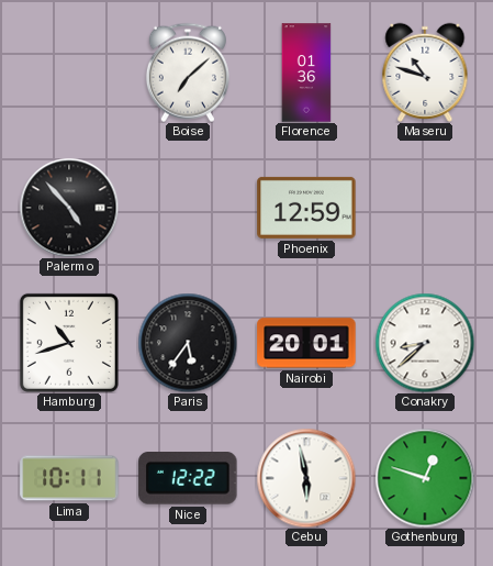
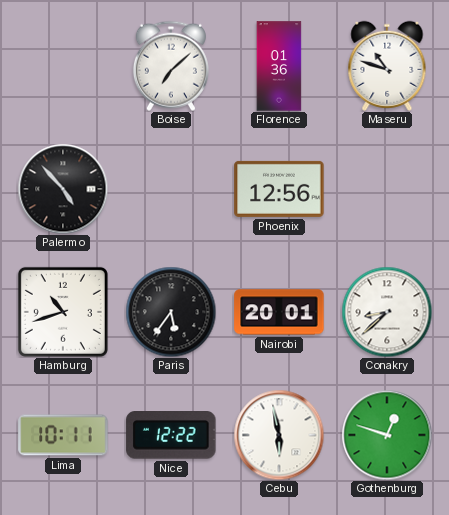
Phoenix: 12:59 -> 12:56 (279, 189)
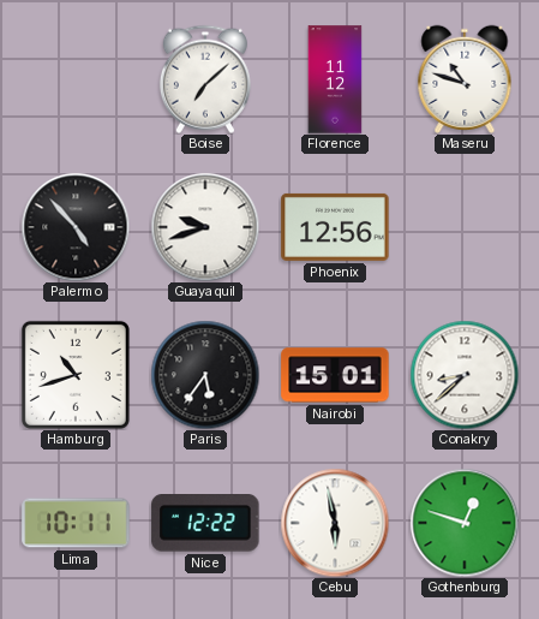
Florence: 01:36 -> 11:12 (335, 79)
Guayaquil: none -> 9:42 (205, 227)
Nairobi: 20:01 -> 15:01 (335, 375)
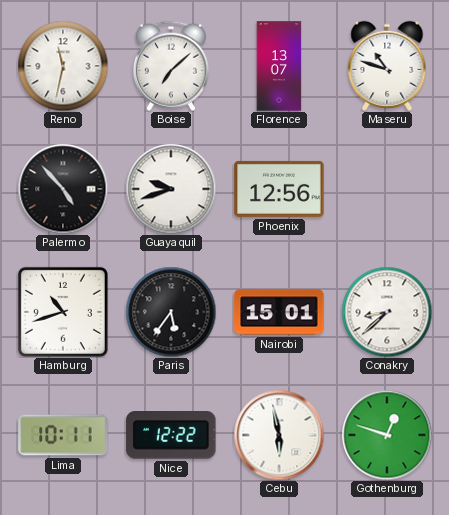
Reno: none -> 11:32 (63, 66)
Florence: 11:12 -> 13:07 (279, 66)
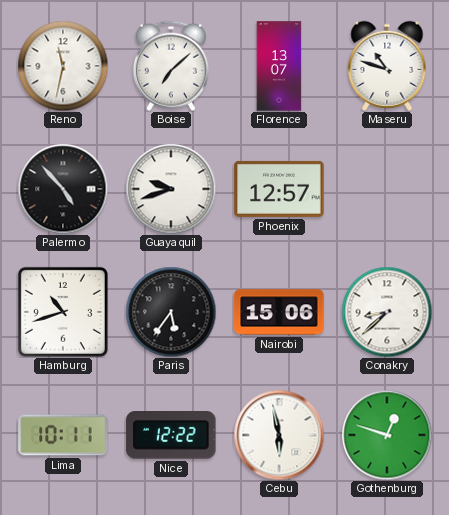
Phoenix: 12:56 -> 12:57 (279, 189)
Nairobi: 15:01 -> 15:06 (279, 312)
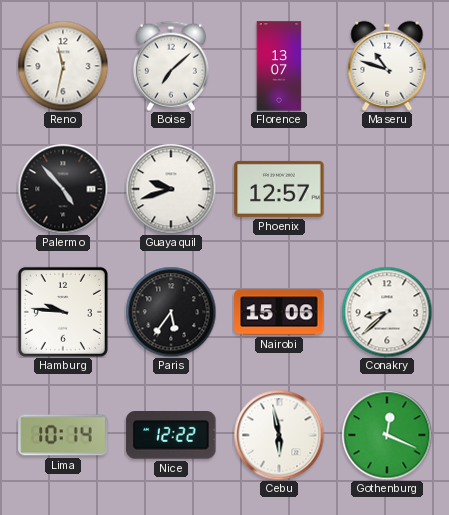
Hamburg: 10:42 -> 9:46 (63, 312)
Lima: 10:11 -> 10:14 (63, 435)
Gothenburg: 12:48 -> 12:19 (387, 435)
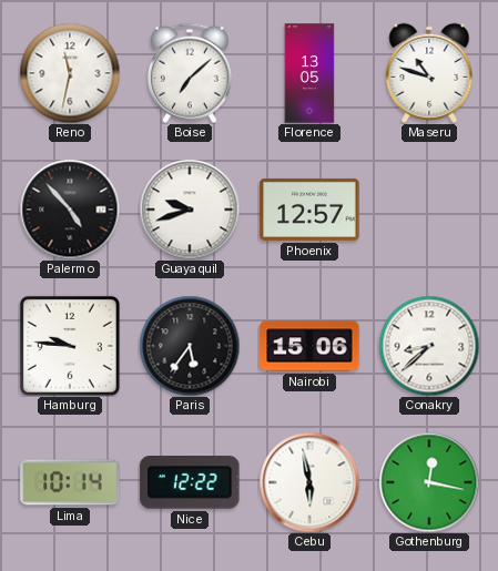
Florence: 13:07 -> 13:05 (309, 73)
Gothenburg: 12:19 -> 12:17 (429, 482)
